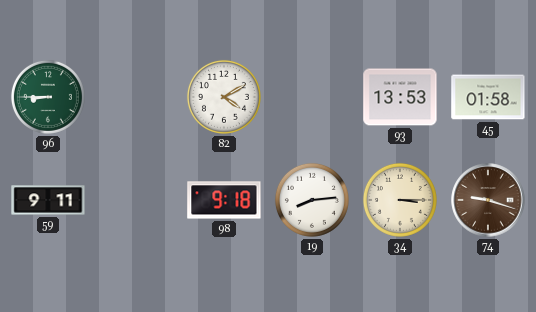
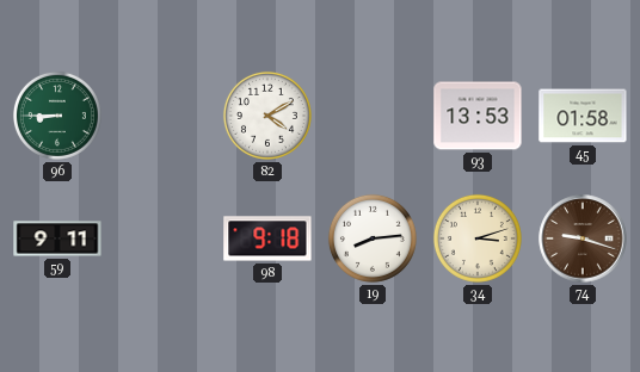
34: 3:15 -> 3:12 (478, 238)
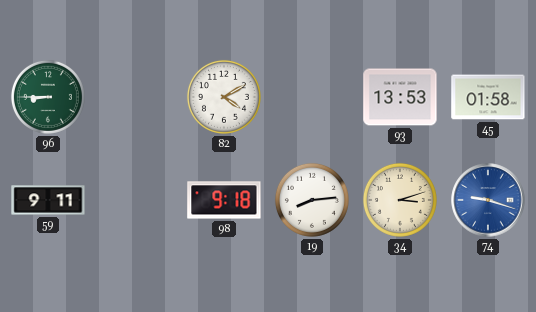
74 dial: brown -> blue (488, 200)
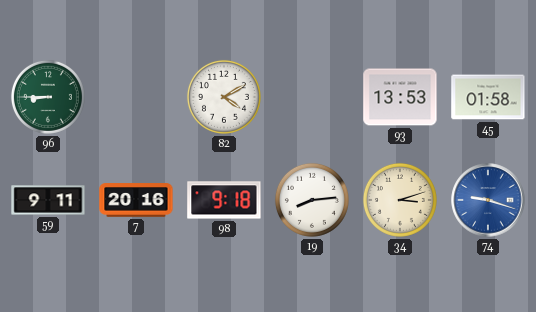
7: none -> 20:16 (136, 200)
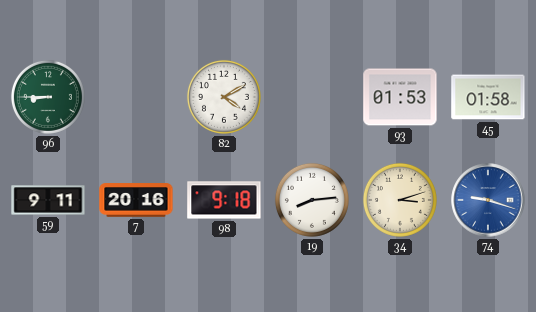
93: 13:53 -> 01:53 (400, 97)
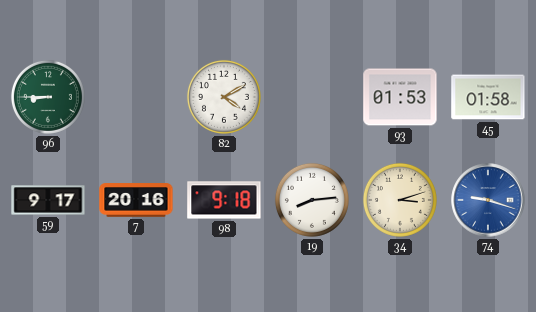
59: 9:11 -> 9:17 (48, 200)
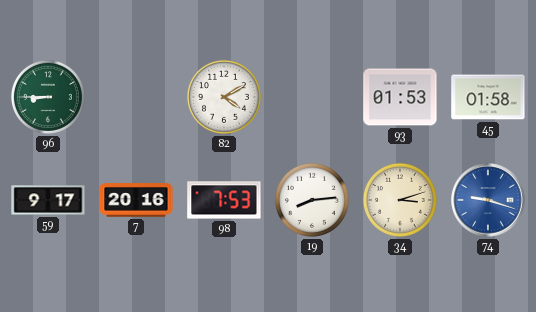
98: 9:18 -> 7:53 (224, 200)
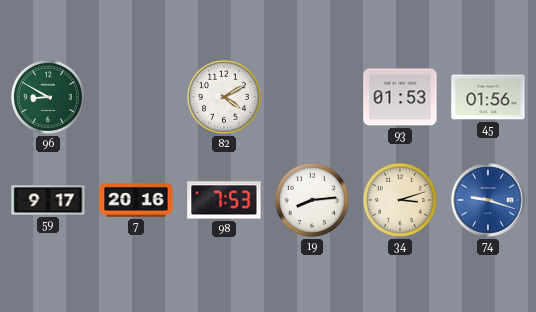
96: 8:45 -> 8:50 (48, 97)
45: 01:58 -> 01:56 (488, 97)
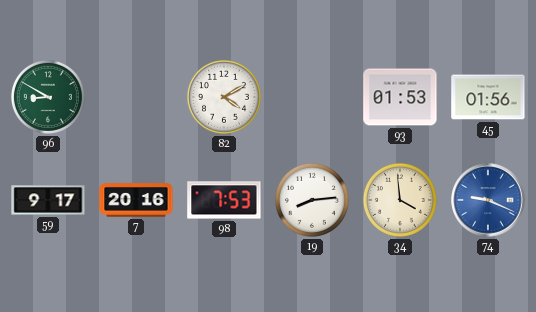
34: 3:12 -> 3:59 (400, 200)
74: 9:18 -> 9:19 (488, 200)
